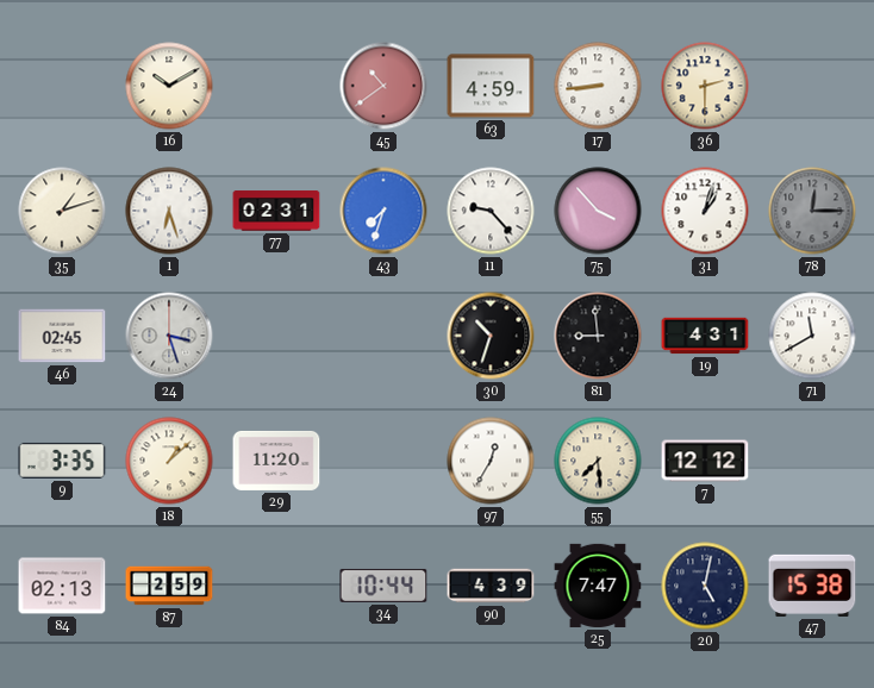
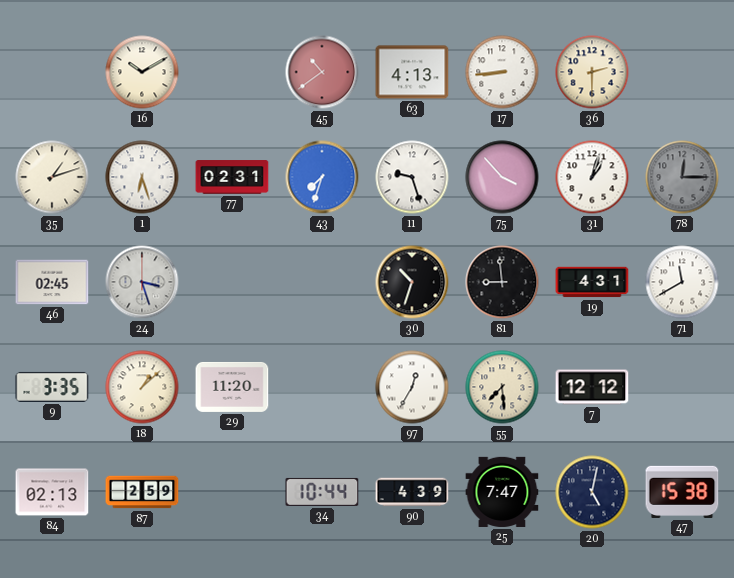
63: 4:59 -> 4:13 (412, 72)
11: 9:23 -> 9:27 (412, 177)
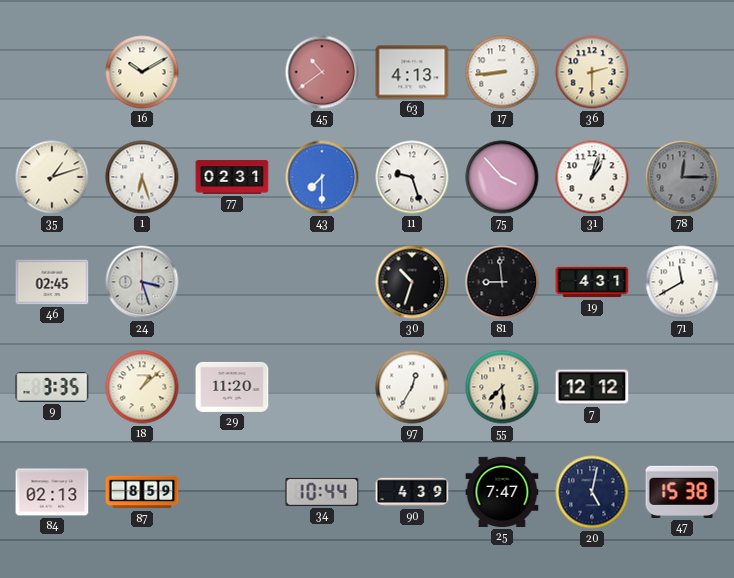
43: 7:33 -> 7:30 (322, 177)
87: 2:59 -> 8:59 (142, 492)
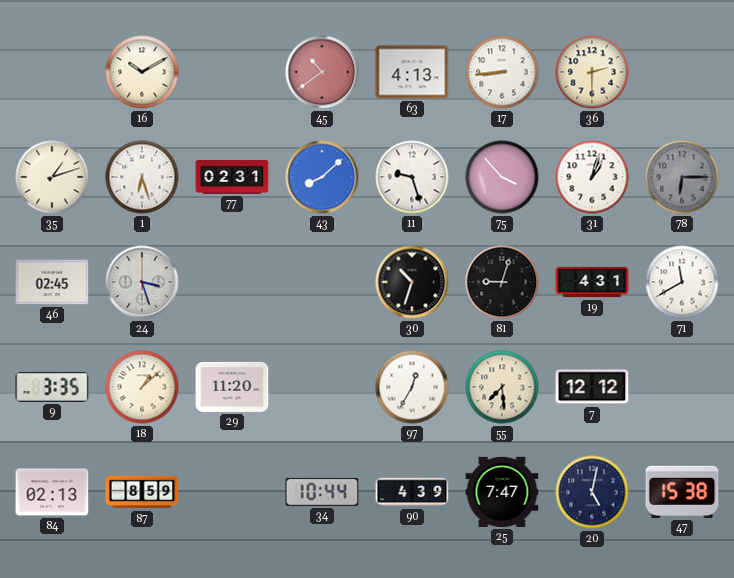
43: 7:30 -> 8:08 (322, 177)
78: 12:15 -> 6:15 (682, 177)
81: 8:59 -> 9:03 (502, 282)
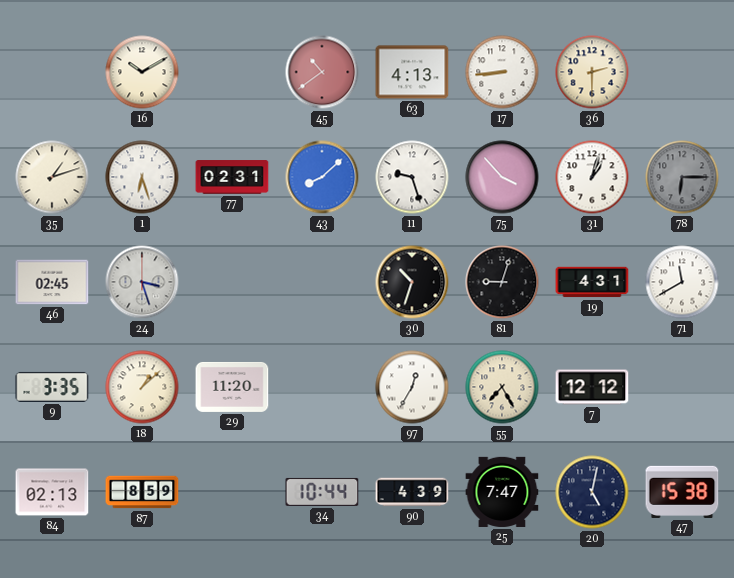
55: 7:29 -> 7:25 (502, 387)
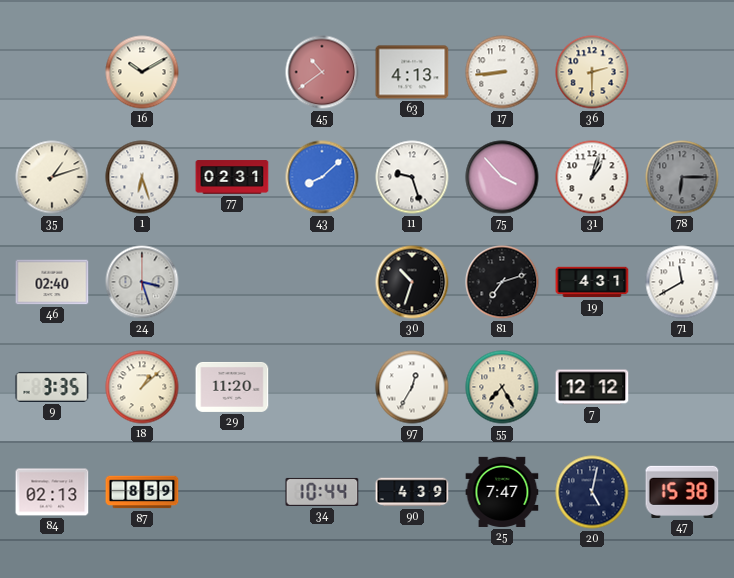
46: 02:45 -> 02:40 (52, 282)
81: 9:03 -> 7:12 (502, 282)
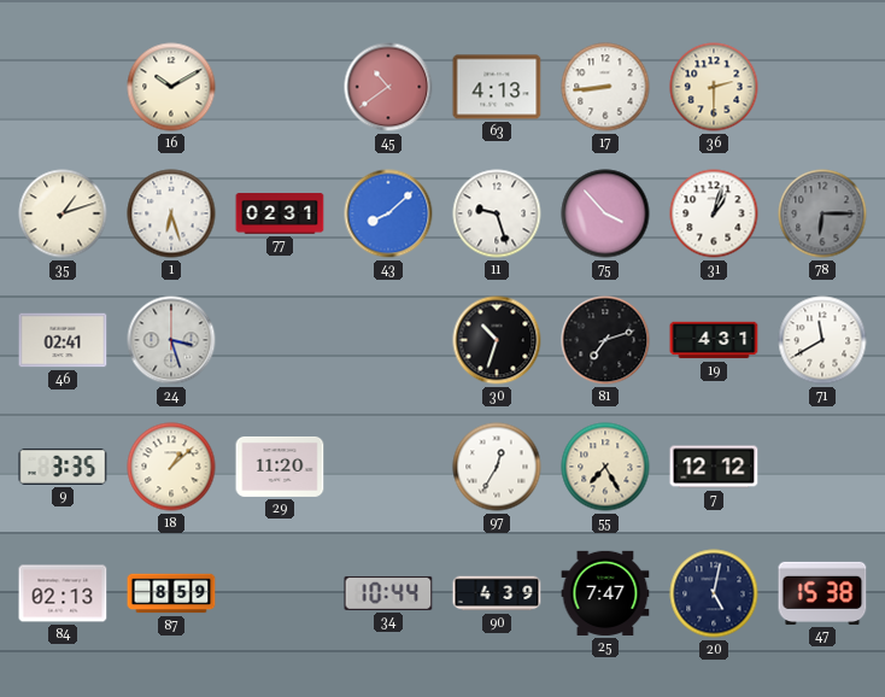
46: 02:40 -> 02:41 (63, 340)
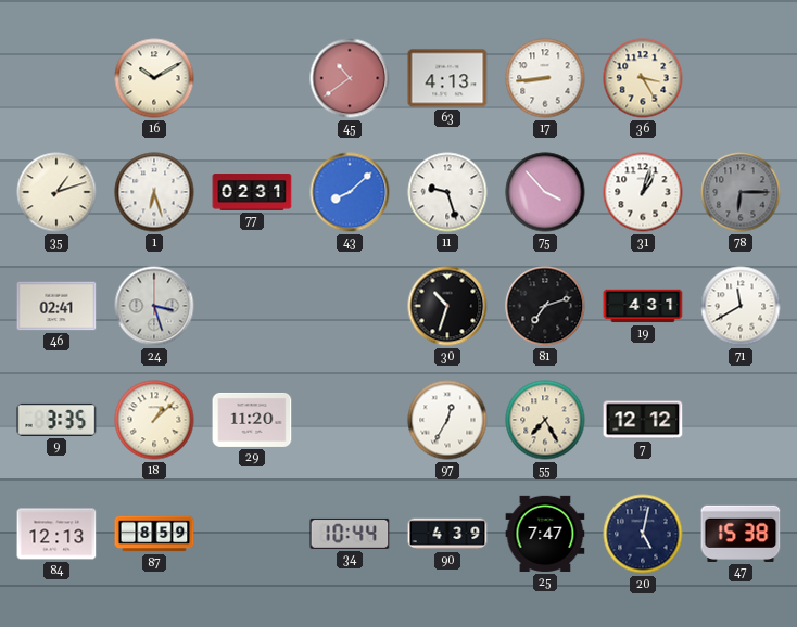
36: 2:30 -> 3:25 (643, 78)
84: 02:13 -> 12:13 (56, 534)
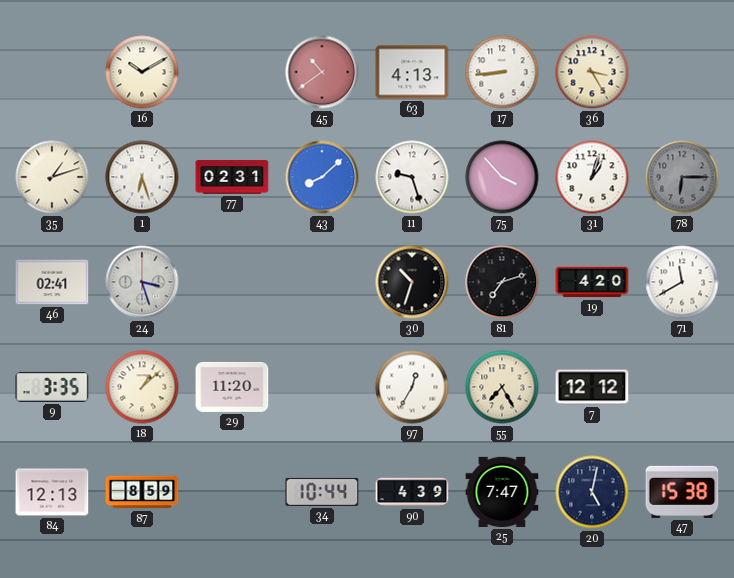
19: 4:31 -> 4:20 (592, 282)
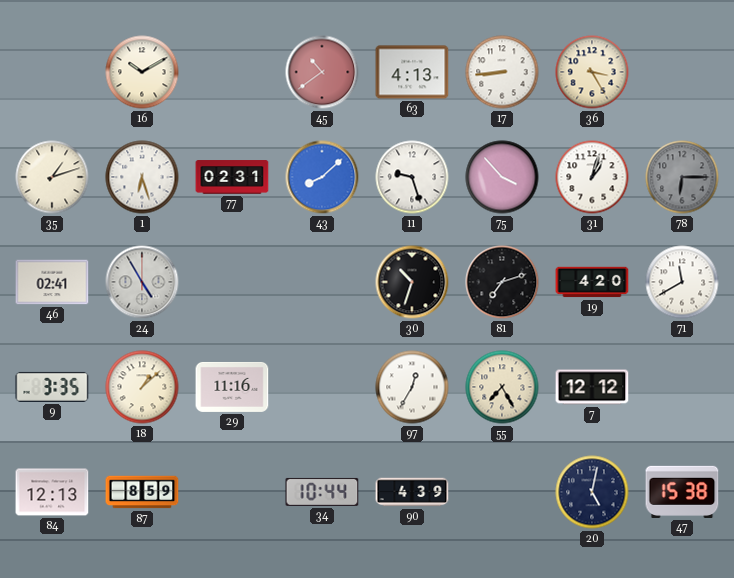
24: 3:27 -> 4:55 (142, 282)
29: 11:20 -> 11:16 (232, 387)
25: 7:47 -> none (502, 492)
